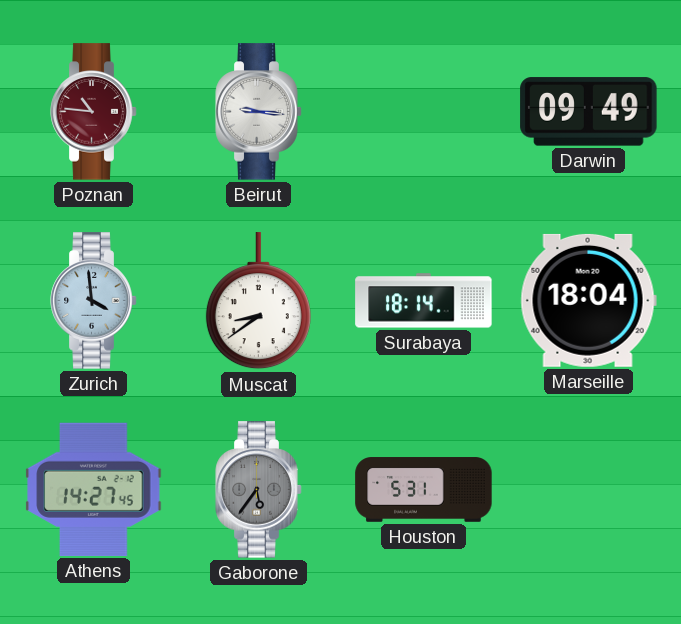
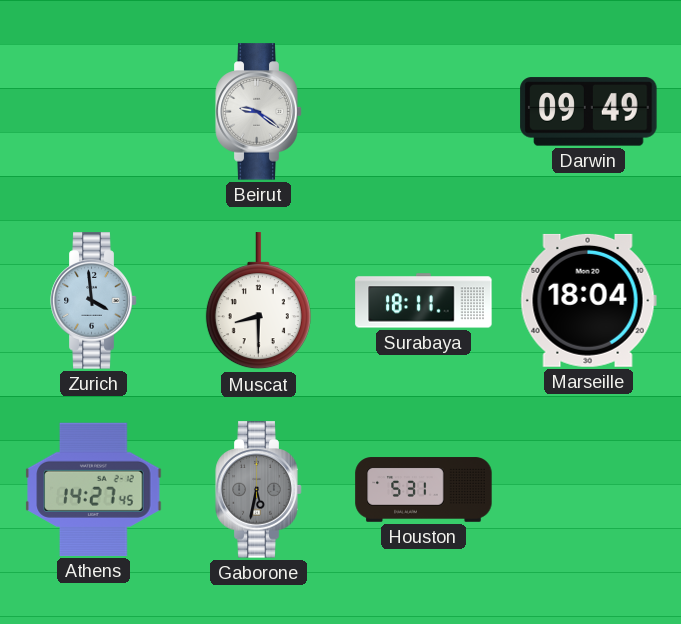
Poznan: 10:46 -> none (94, 112)
Beirut: 9:16 -> 9:21 (259, 112)
Muscat: 8:39 -> 8:30 (258, 301)
Surabaya: 18:14 -> 18:11 (424, 301)
Gaborone: 5:36 -> 5:32 (259, 490)
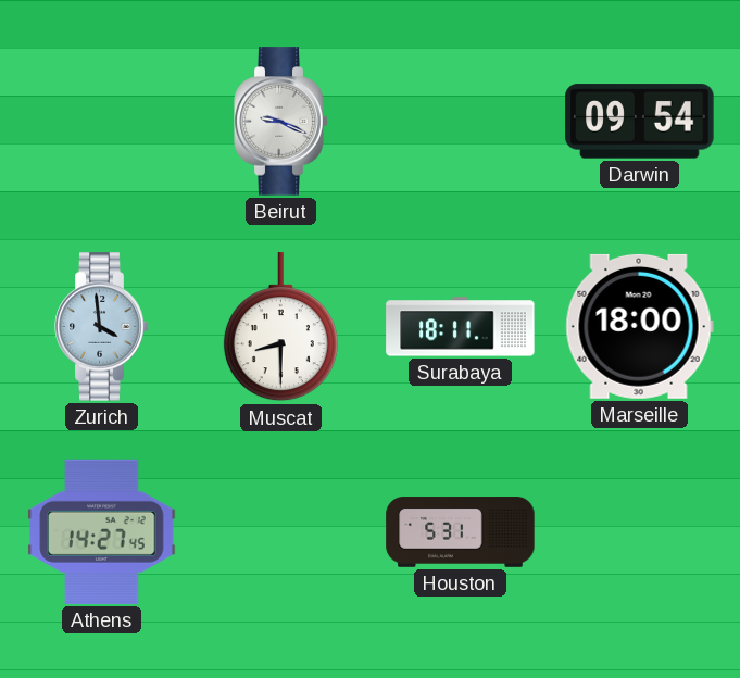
Beirut: 9:21 -> 9:19 (281, 122)
Darwin: 09:49 -> 09:54 (640, 122)
Marseille: 18:04 -> 18:00 (639, 326)
Gaborone: 5:32 -> none (259, 490)
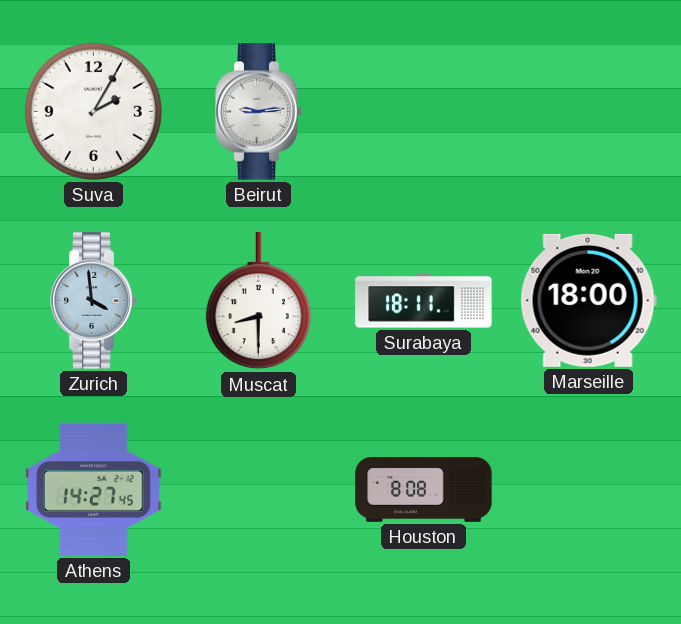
Suva: none -> 2:05 (93, 111)
Beirut: 9:19 -> 9:14 (259, 112)
Darwin: 09:54 -> none (640, 122)
Houston: 5:31 -> 8:08 (424, 490)
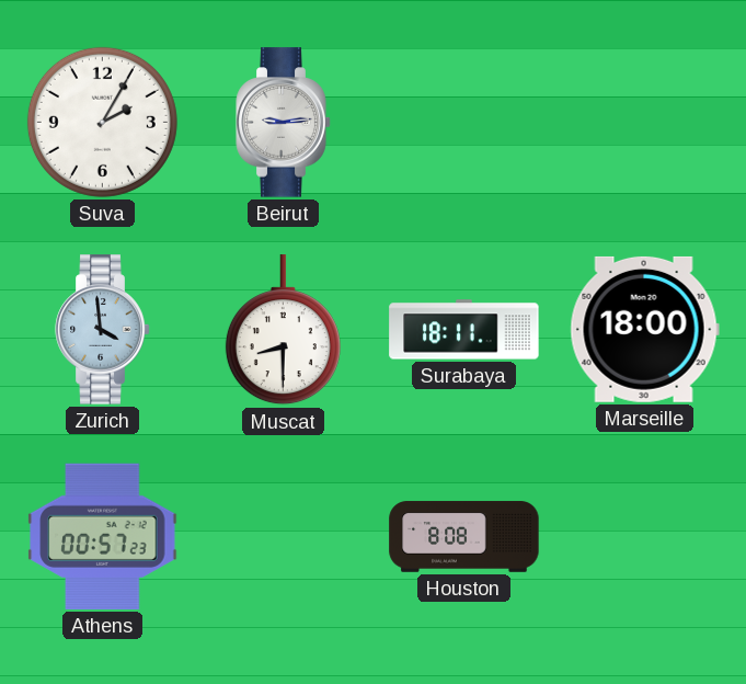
Athens: 14:27 -> 00:57 (103, 536)
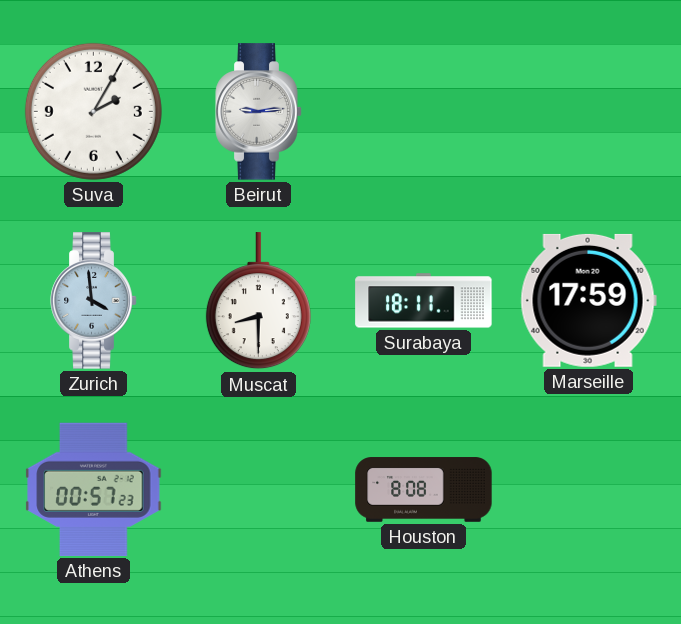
Marseille: 18:00 -> 17:59 (588, 300)
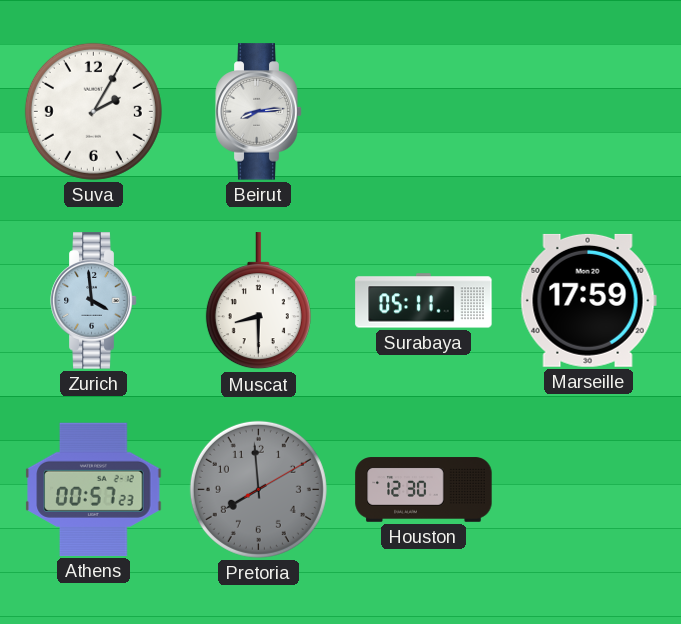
Beirut: 9:14 -> 8:14 (259, 112)
Surabaya: 18:11 -> 05:11 (424, 301)
Pretoria: none -> 7:59 (258, 489)
Houston: 8:08 -> 12:30 (424, 490)
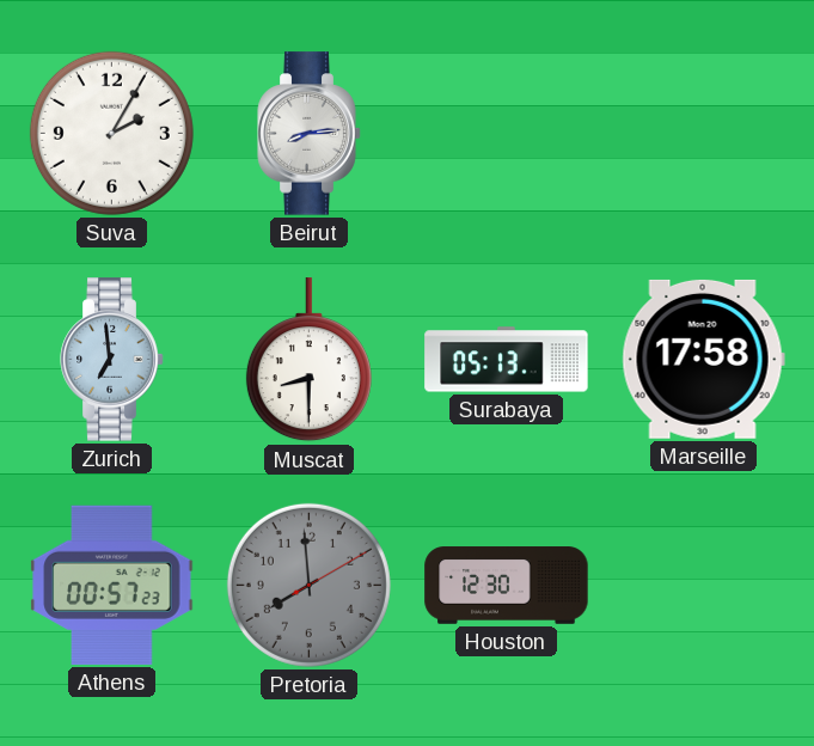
Zurich: 3:59 -> 6:59 (112, 360)
Surabaya: 05:11 -> 05:13 (507, 360)
Marseille: 17:59 -> 17:58 (703, 359)
